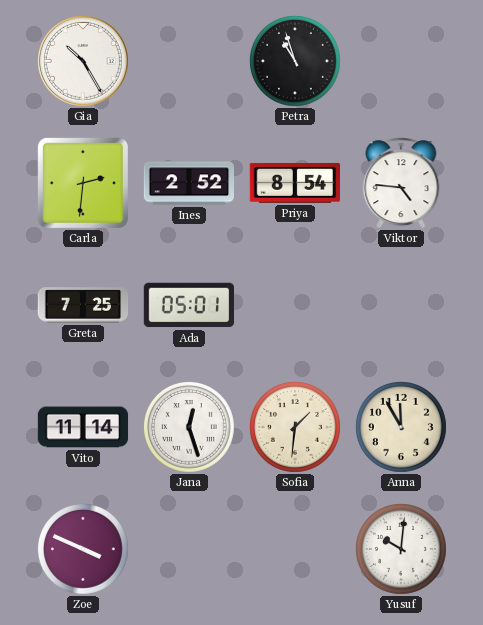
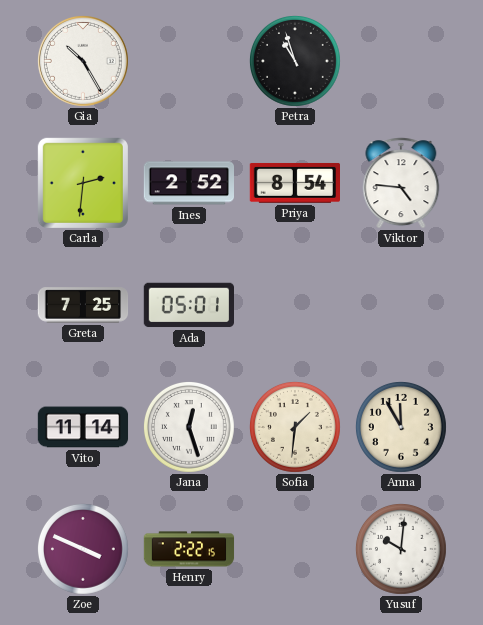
Henry: none -> 2:22 (189, 549)
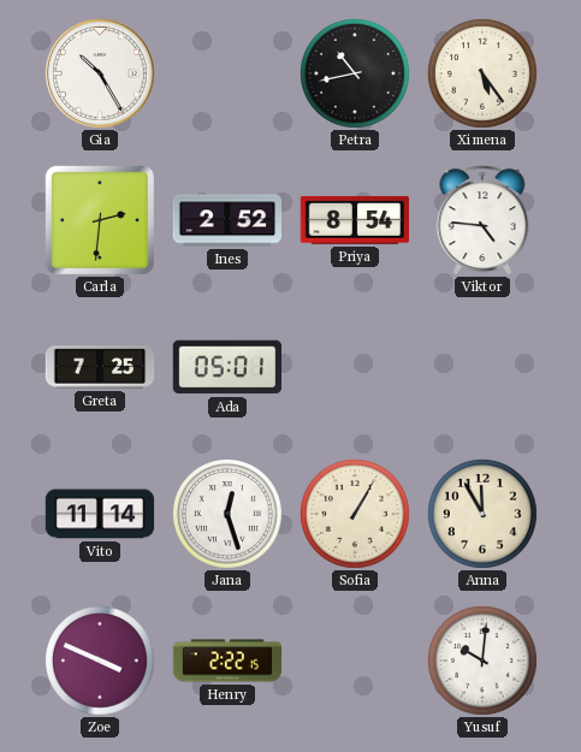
Petra: 10:57 -> 10:43 (356, 75)
Ximena: none -> 5:24 (484, 75)
Sofia: 1:31 -> 1:05 (356, 515)
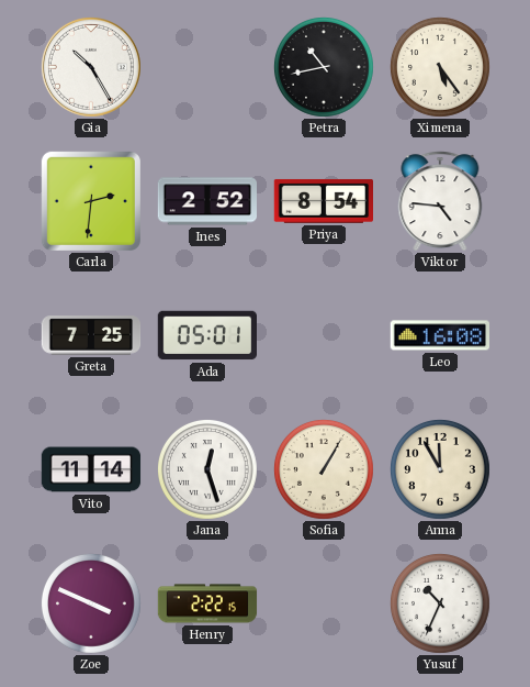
Leo: none -> 16:08 (439, 335)
Yusuf: 10:01 -> 10:34 (441, 605)
